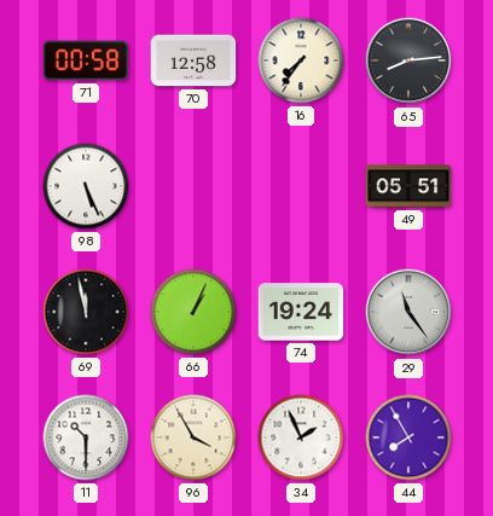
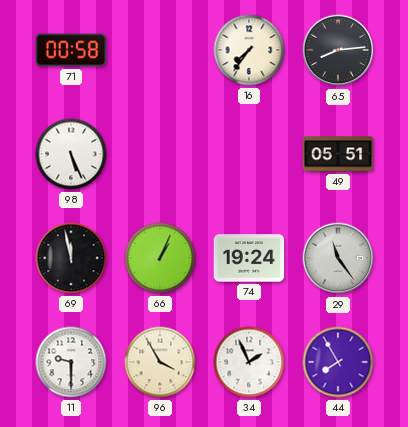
70: 12:58 -> none (193, 60)
11: 10:30 -> 9:30 (71, 362)
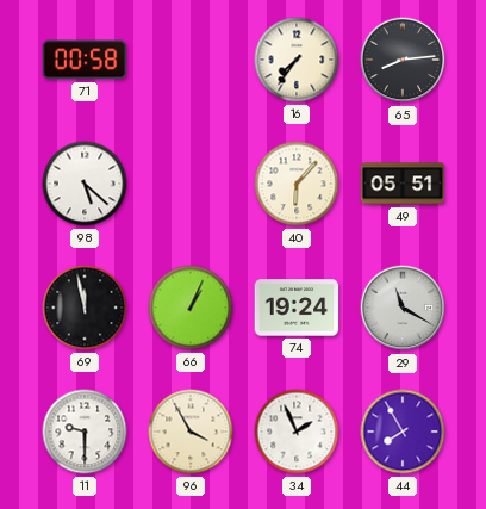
98: 5:26 -> 5:22 (85, 184)
40: none -> 6:07 (297, 184)
29: 11:24 -> 11:20 (403, 308)
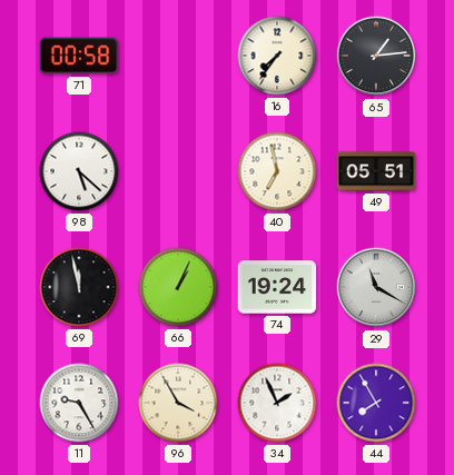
65: 8:14 -> 1:14 (376, 56)
40: 6:07 -> 6:58 (277, 171)
11: 9:30 -> 9:25 (79, 403)
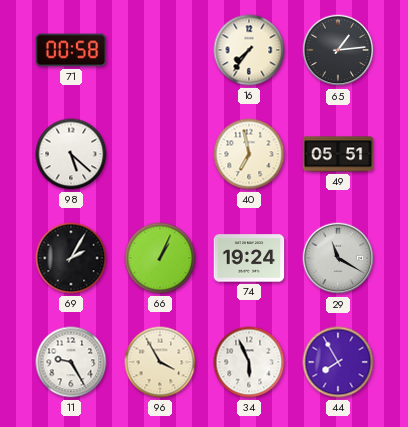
69: 11:58 -> 2:05 (71, 258)
34: 1:56 -> 5:56 (249, 362)
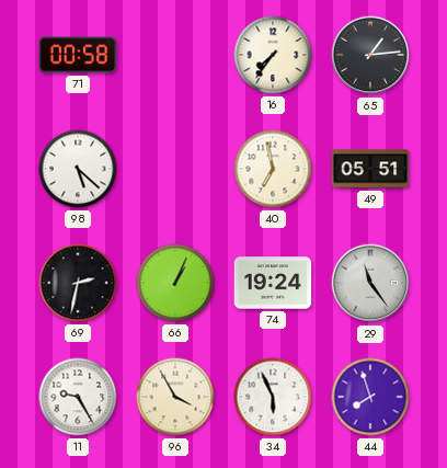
69: 2:05 -> 2:32 (78, 283)
29: 11:20 -> 11:24 (370, 283)
44: 7:55 -> 7:57 (370, 397)
